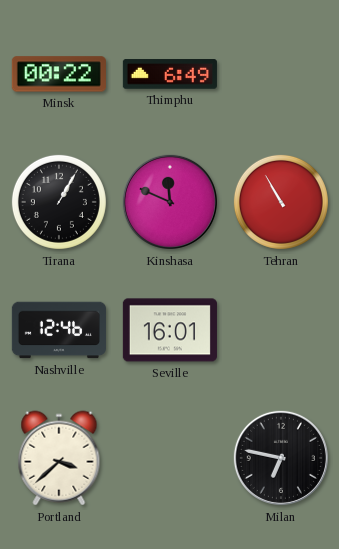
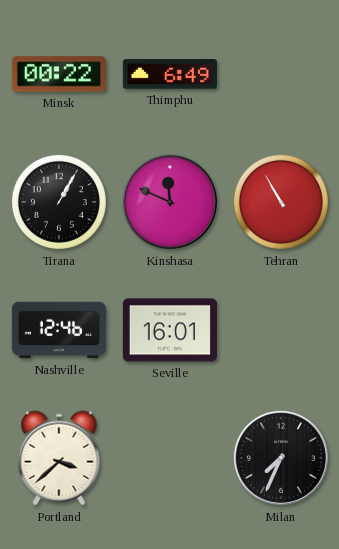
Milan: 6:47 -> 7:34 (281, 458)
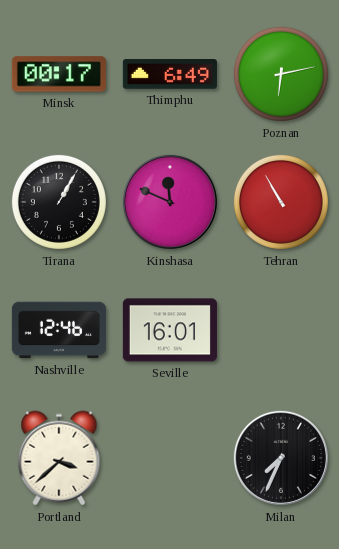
Minsk: 00:22 -> 00:17 (59, 74)
Poznan: none -> 6:13 (281, 74)
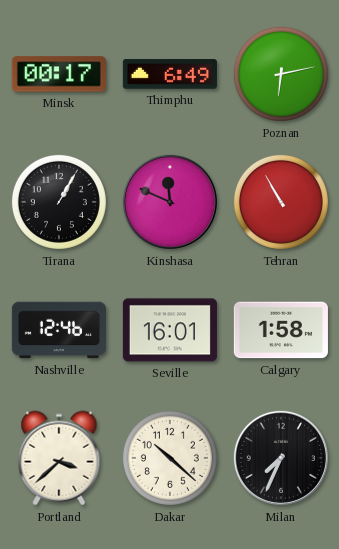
Calgary: none -> 1:58 (281, 330)
Dakar: none -> 10:22 (170, 458)
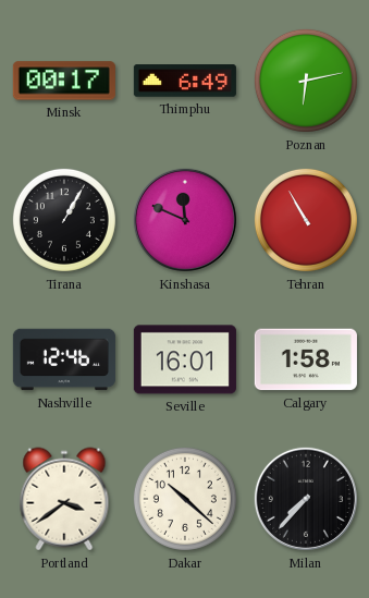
Portland: 3:38 -> 3:39 (64, 499)
Milan: 7:34 -> 7:37 (306, 499)
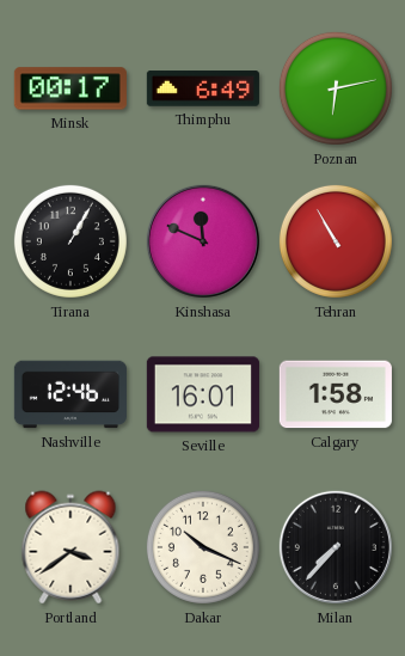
Dakar: 10:22 -> 10:19 (203, 547)
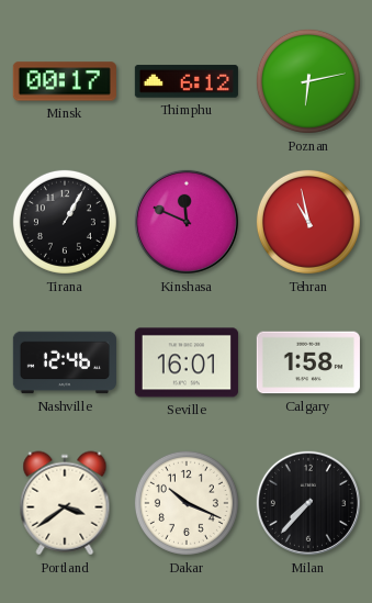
Thimphu: 6:49 -> 6:12 (187, 81)
Tehran: 10:55 -> 10:58 (308, 222)
